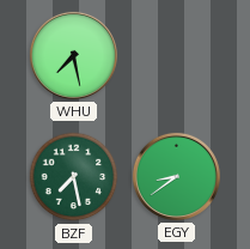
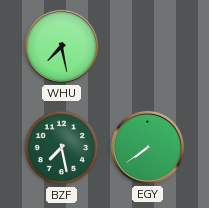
EGY: 8:39 -> 7:39 (147, 147)
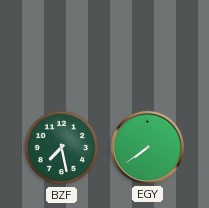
WHU: 7:28 -> none (61, 46)
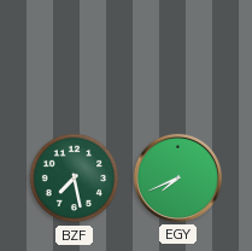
EGY: 7:39 -> 7:41 (177, 177)
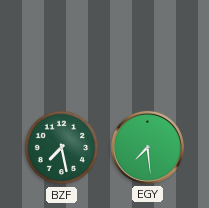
EGY: 7:41 -> 7:29 (147, 147)
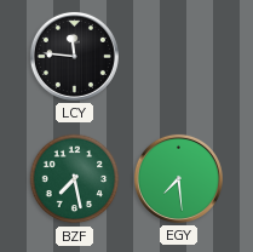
LCY: none -> 11:46 (74, 56)
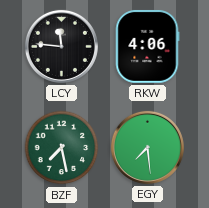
RKW: none -> 4:06 (147, 46)
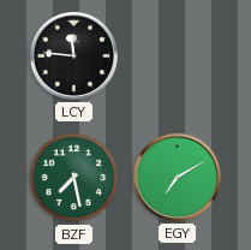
RKW: 4:06 -> none (147, 46)
EGY: 7:29 -> 7:10 (177, 177)
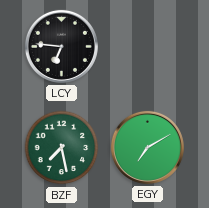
LCY: 11:46 -> 6:46 (61, 46)
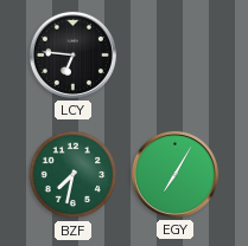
BZF: 7:28 -> 7:32 (74, 175)
EGY: 7:10 -> 7:05 (174, 174)
